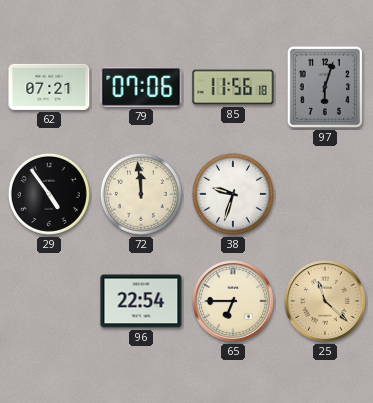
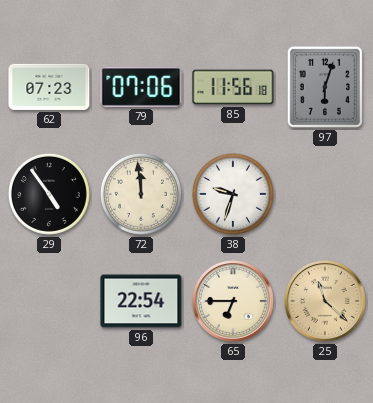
62: 07:21 -> 07:23 (49, 87)
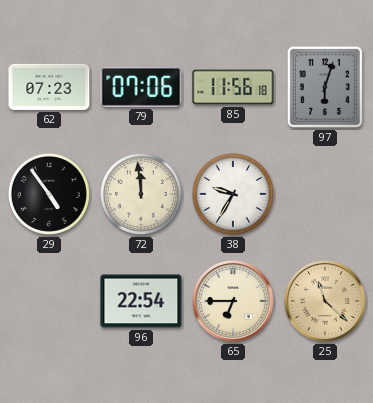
38: 9:33 -> 9:35 (233, 194)
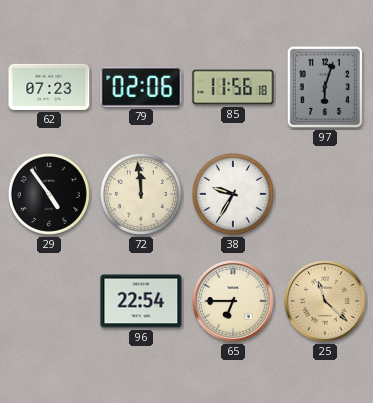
79: 07:06 -> 02:06 (141, 87)
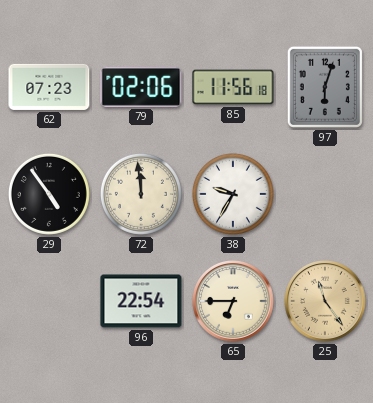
25: 11:22 -> 11:24 (325, 301)
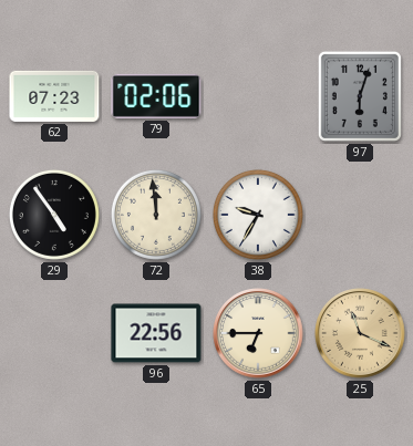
85: 11:56 -> none (233, 87)
96: 22:54 -> 22:56 (156, 333)
25: 11:24 -> 11:19 (360, 333)
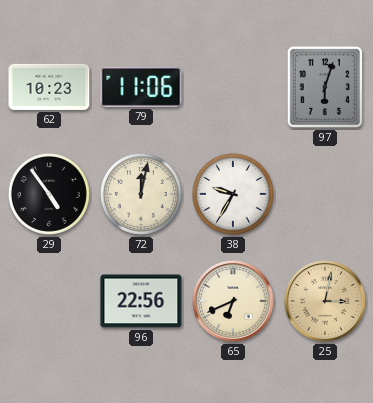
62: 07:23 -> 10:23 (49, 87)
79: 02:06 -> 11:06 (141, 87)
72: 11:59 -> 12:02 (141, 194)
65: 6:45 -> 6:41 (233, 301)
25: 11:19 -> 3:02 (325, 301)
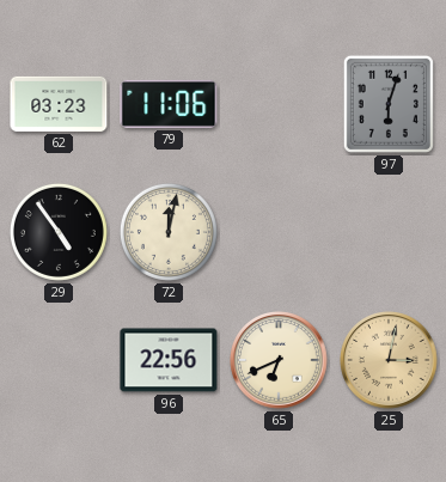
62: 10:23 -> 03:23 (59, 104)
38: 9:35 -> none (233, 194)
